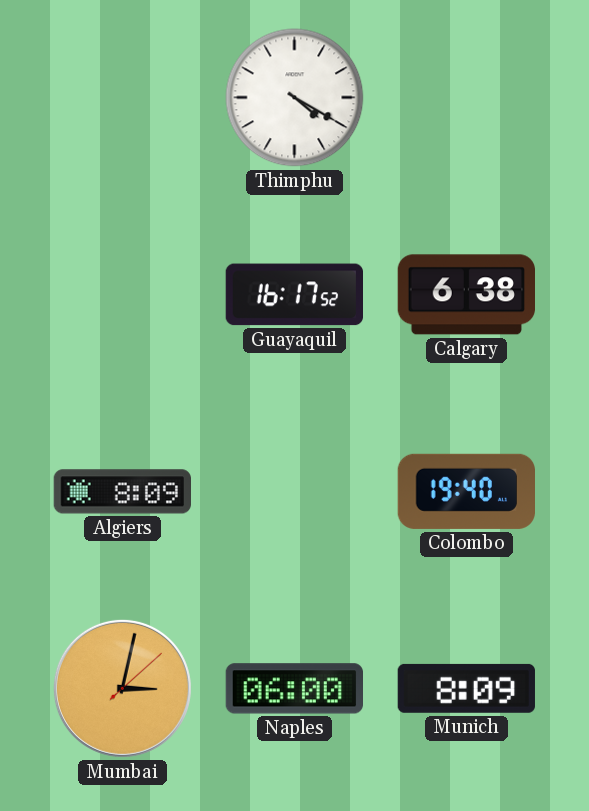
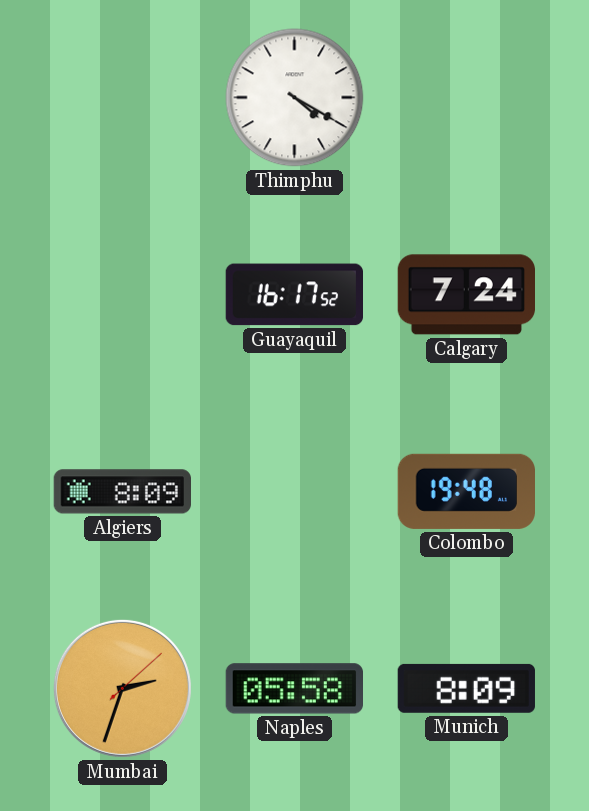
Calgary: 6:38 -> 7:24 (466, 295)
Colombo: 19:40 -> 19:48 (466, 491)
Mumbai: 3:02 -> 2:33 (122, 688)
Naples: 06:00 -> 05:58 (294, 689)
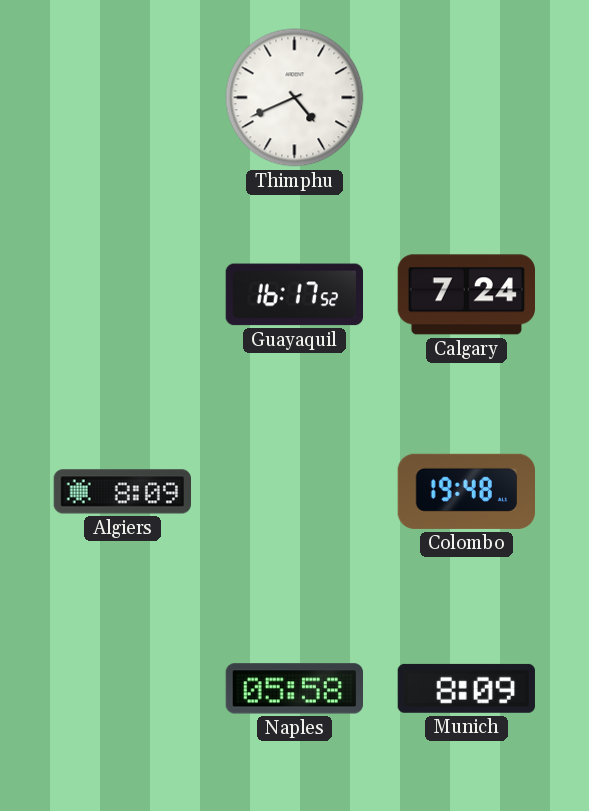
Thimphu: 4:20 -> 4:41 (295, 98)
Mumbai: 2:33 -> none (122, 688)
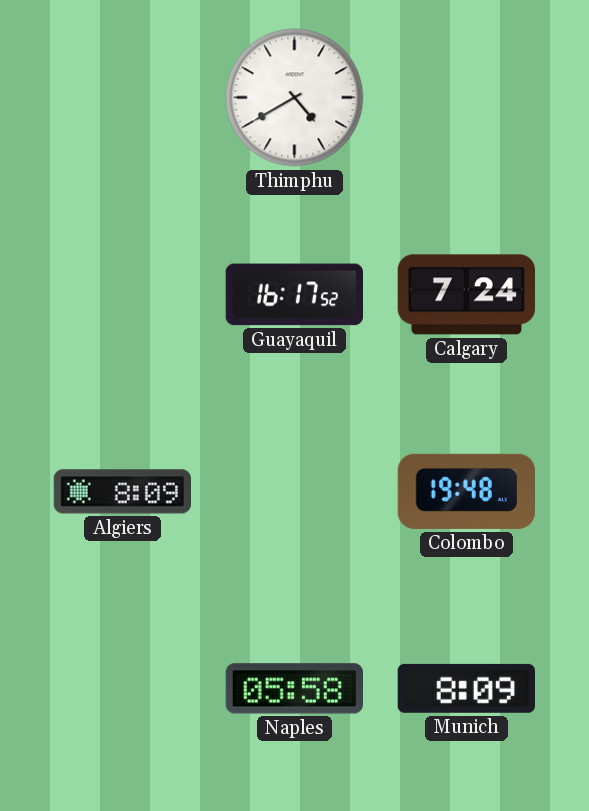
Thimphu: 4:41 -> 4:40 (295, 98)
